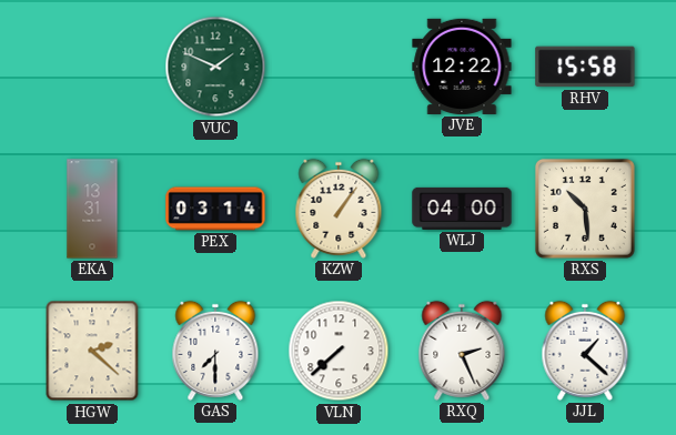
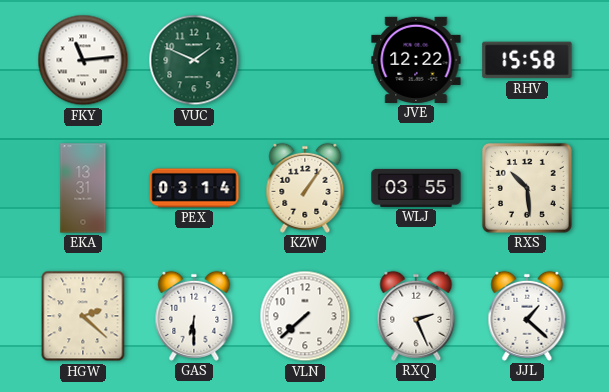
FKY: none -> 11:14 (83, 60)
WLJ: 04:00 -> 03:55 (416, 188)
GAS: 7:30 -> 6:30 (194, 316)
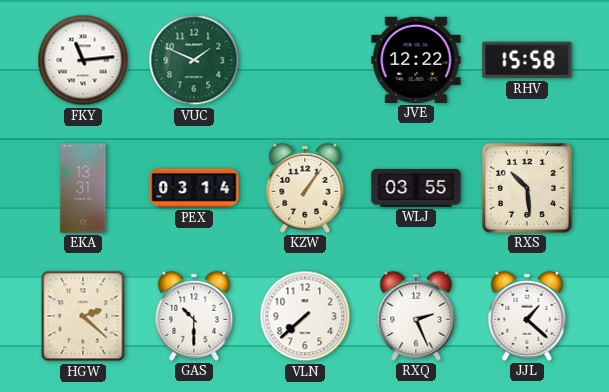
GAS: 6:30 -> 10:30 (194, 316)
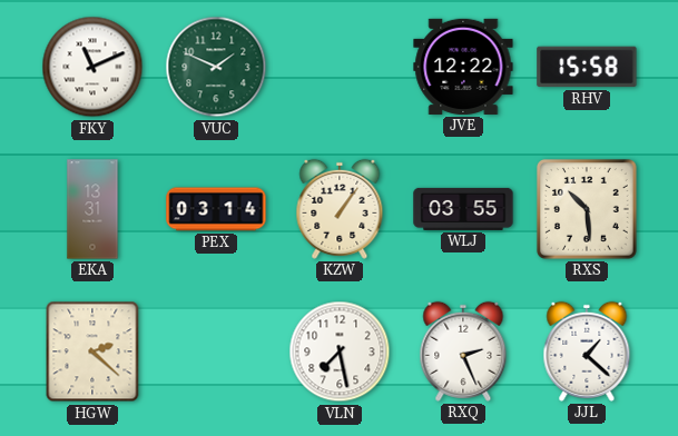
FKY: 11:14 -> 11:11 (92, 67)
GAS: 10:30 -> none (194, 316)
VLN: 7:38 -> 7:28 (340, 351)
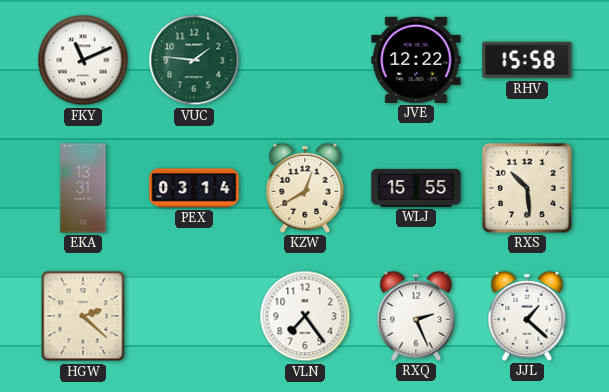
VUC: 1:49 -> 1:46 (194, 60)
KZW: 1:06 -> 12:40 (305, 188)
WLJ: 03:55 -> 15:55 (416, 188)
VLN: 7:28 -> 7:24 (305, 316)
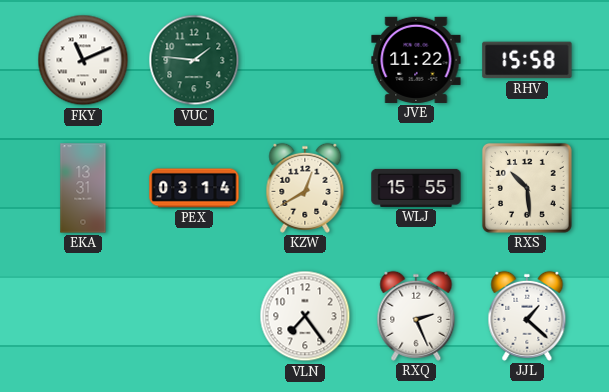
JVE: 12:22 -> 11:22 (416, 60)
HGW: 2:22 -> none (83, 316)
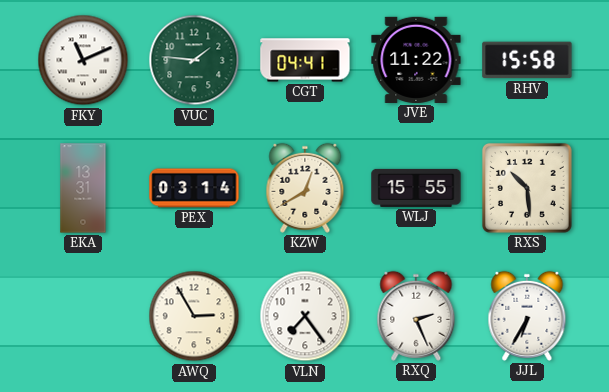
CGT: none -> 04:41 (305, 60)
AWQ: none -> 2:55 (194, 316)
JJL: 1:22 -> 6:35 (527, 316)
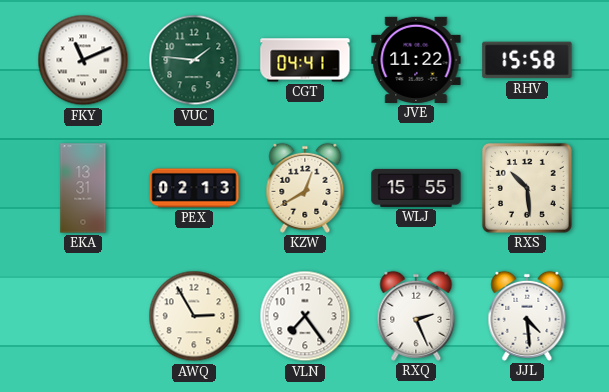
PEX: 03:14 -> 02:13 (194, 188)
JJL: 6:35 -> 4:29 (527, 316)
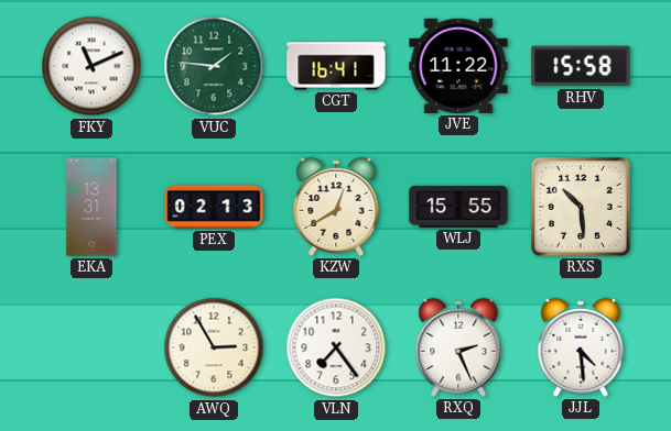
CGT: 04:41 -> 16:41 (336, 66)
